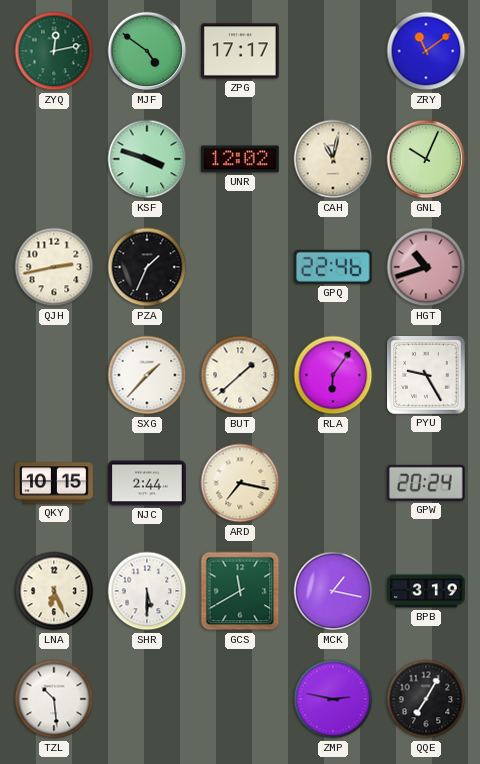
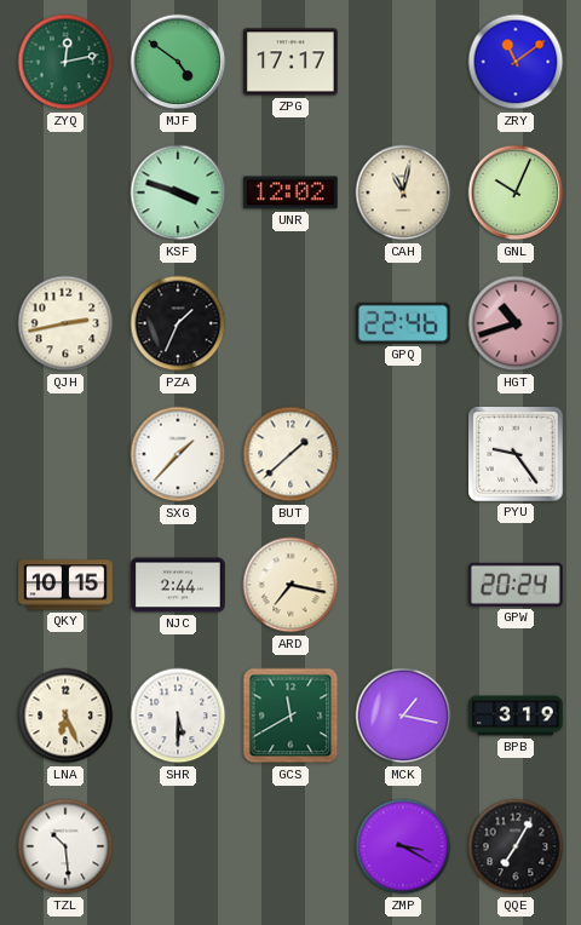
RLA: 6:06 -> none (333, 375)
PYU: 9:25 -> 9:24 (517, 455)
ZMP: 2:47 -> 3:20 (403, 846)
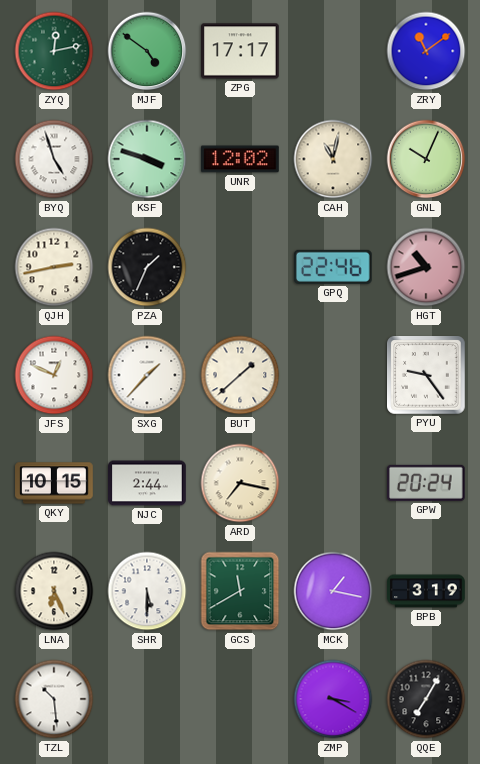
BYQ: none -> 4:57 (54, 159)
JFS: none -> 12:49 (54, 375)
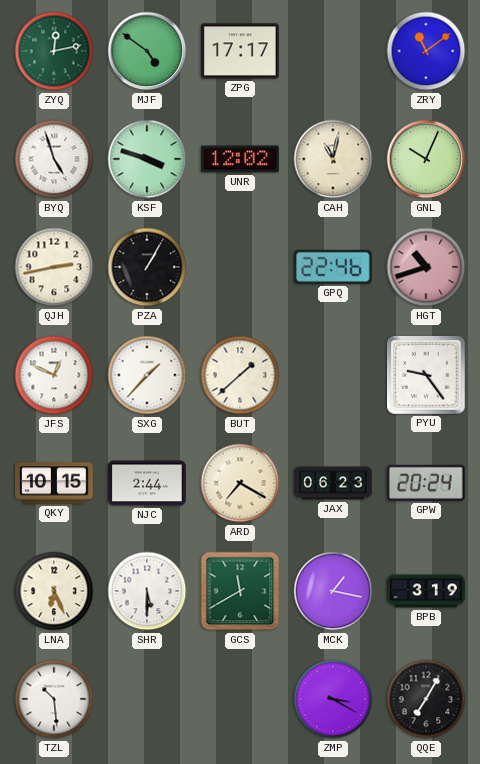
PZA: 1:34 -> 1:05 (147, 267)
ARD: 7:17 -> 7:20 (240, 483)
JAX: none -> 06:23 (333, 483)
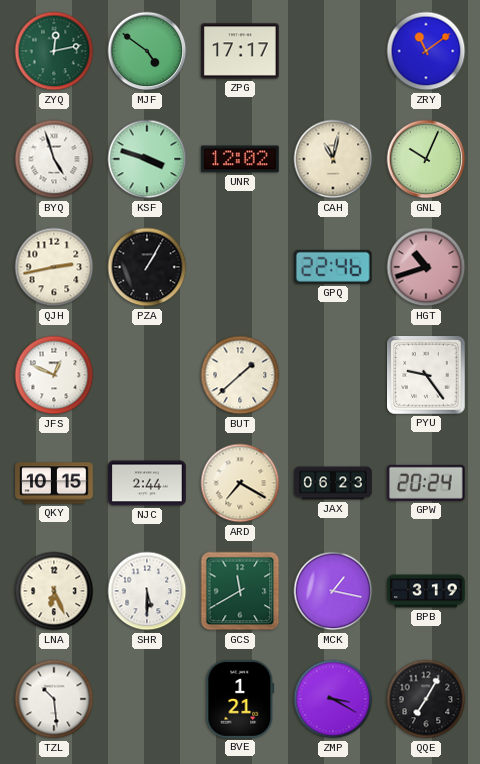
SXG: 1:37 -> none (147, 375)
BVE: none -> 1:21 (240, 700)
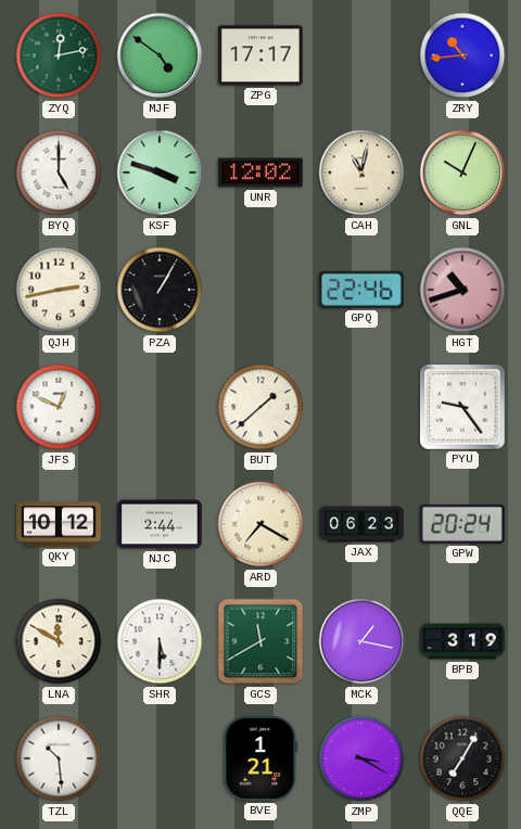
ZRY: 11:09 -> 10:44 (462, 55)
BYQ: 4:57 -> 5:00 (59, 173)
QKY: 10:15 -> 10:12 (59, 524)
LNA: 6:26 -> 11:50 (59, 641)
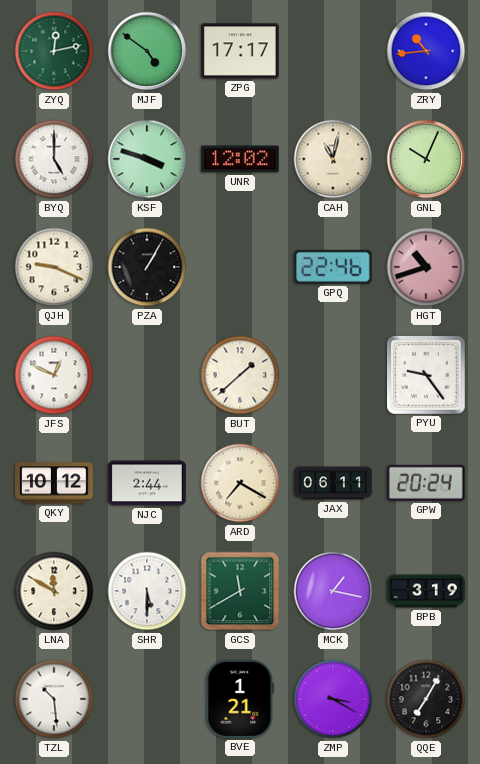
QJH: 2:43 -> 9:19 (54, 267)
JAX: 06:23 -> 06:11 (333, 483)
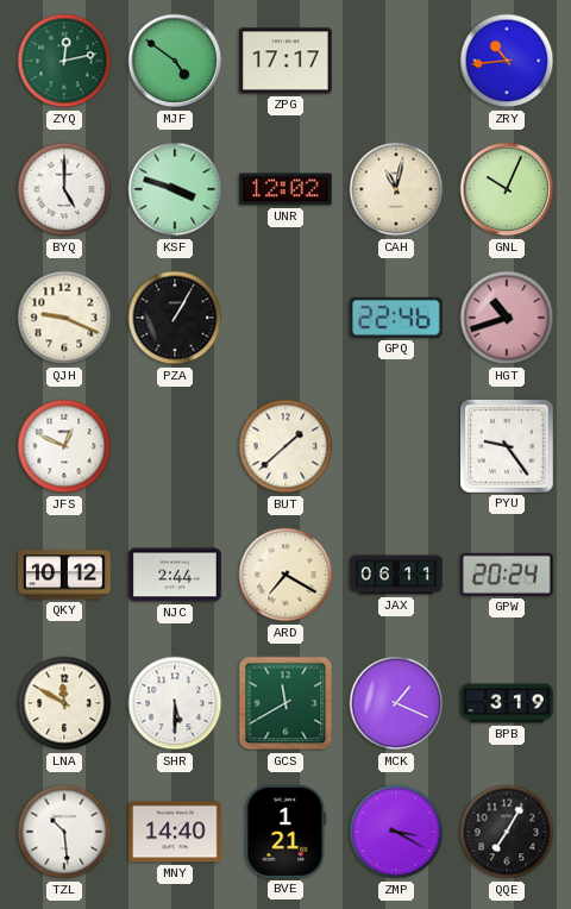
MCK: 1:17 -> 1:19 (396, 703)
MNY: none -> 14:40 (175, 832)
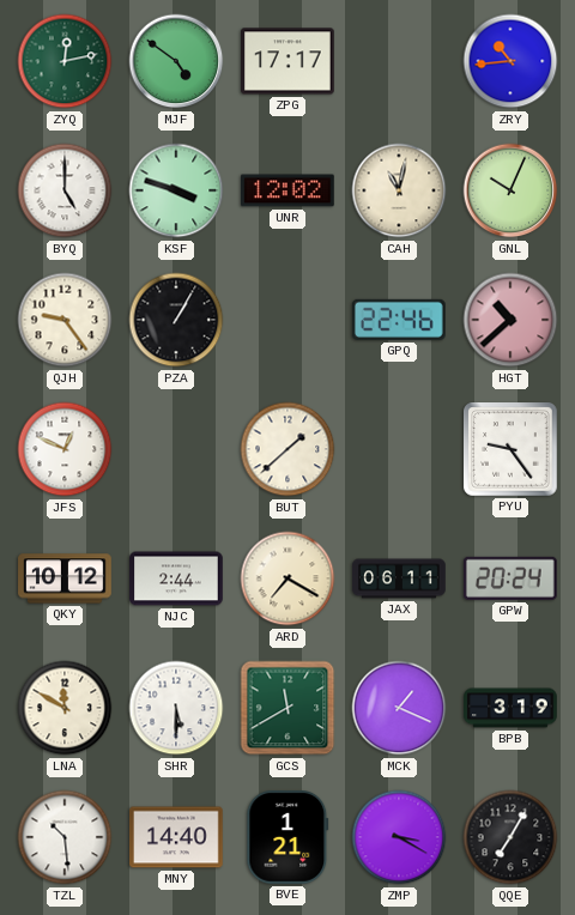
QJH: 9:19 -> 9:24 (65, 320)
HGT: 10:42 -> 10:38 (510, 320)
